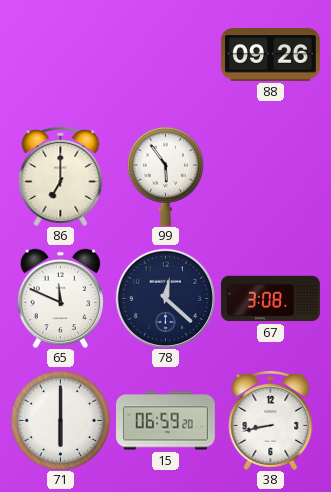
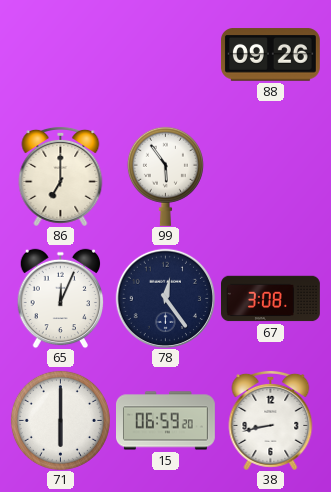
65: 11:49 -> 12:04 (61, 298)
78: 12:22 -> 12:24 (165, 298)
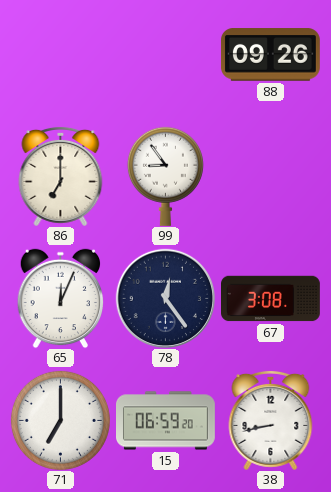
99: 5:54 -> 8:54 (165, 176)
71: 6:00 -> 7:00 (60, 420)
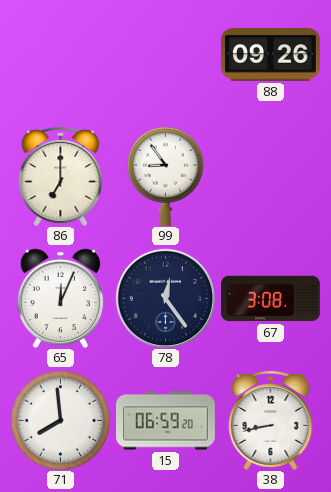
71: 7:00 -> 7:59 (60, 420)
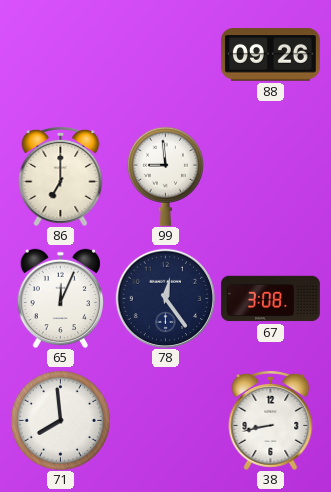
99: 8:54 -> 8:59 (165, 176)
15: 06:59 -> none (166, 421)
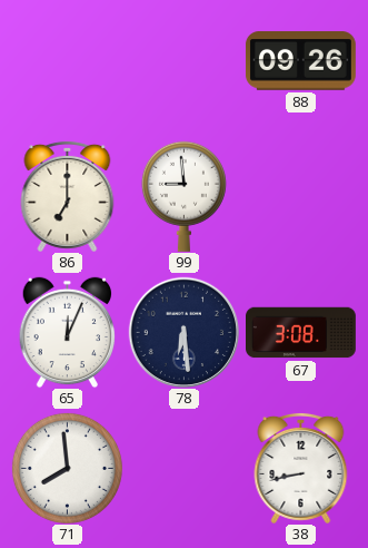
78: 12:24 -> 6:29 (183, 332)
